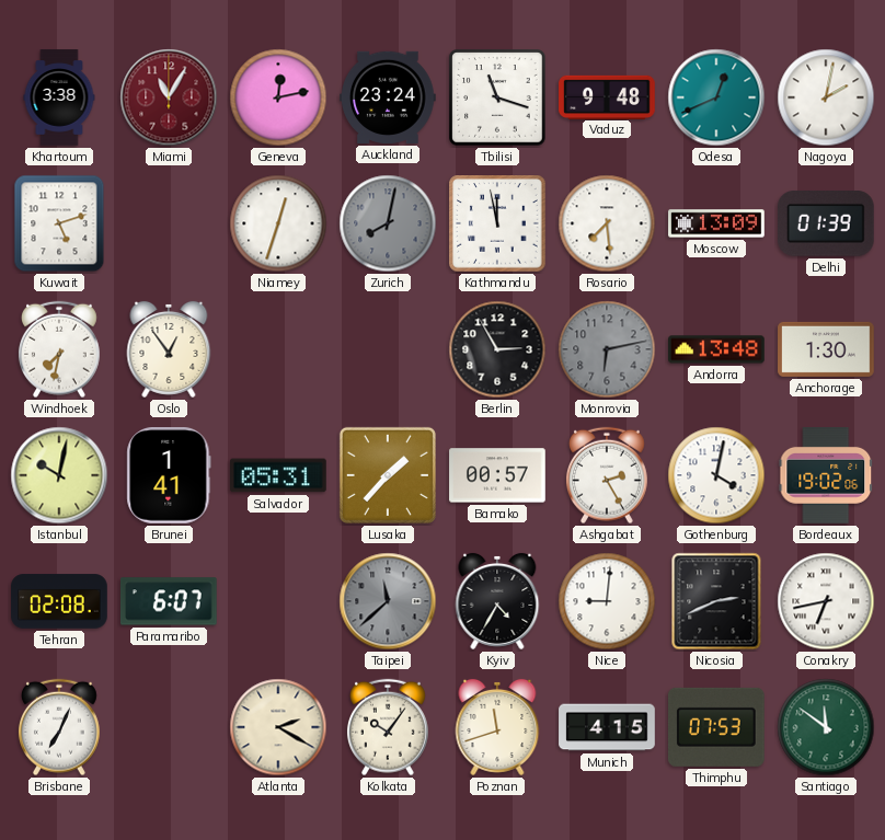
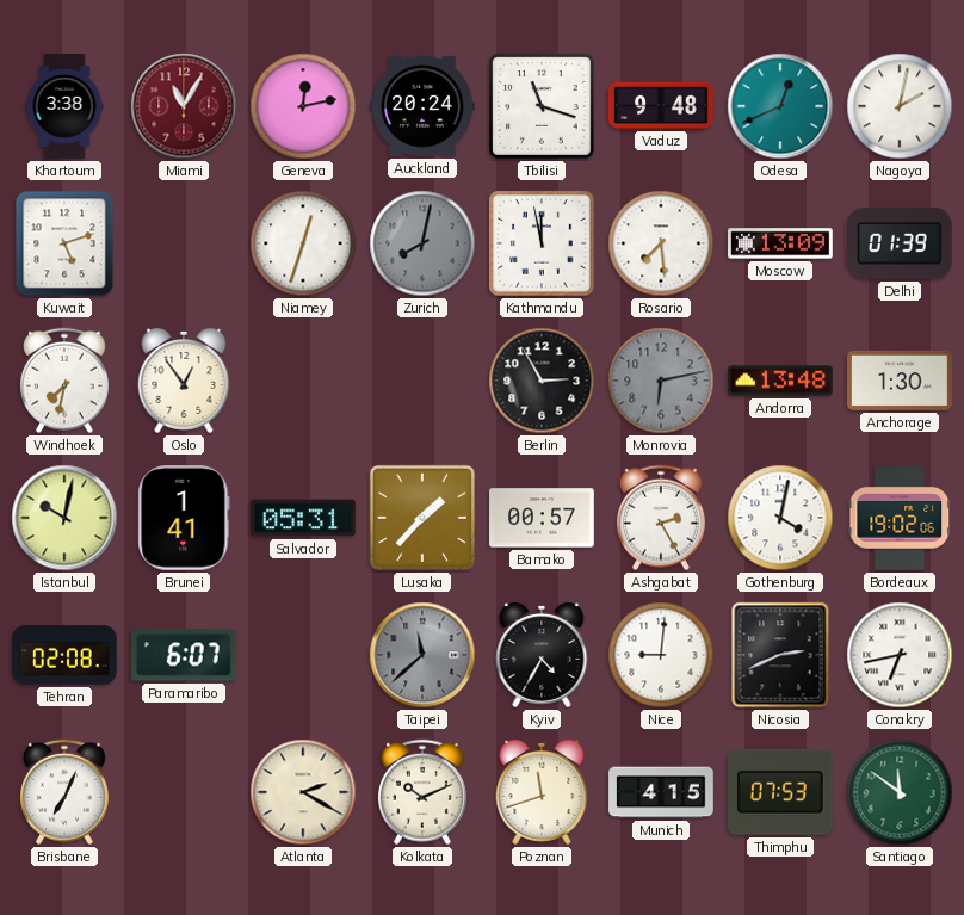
Auckland: 23:24 -> 20:24 (422, 106)
Kolkata: 10:06 -> 10:11 (422, 792)
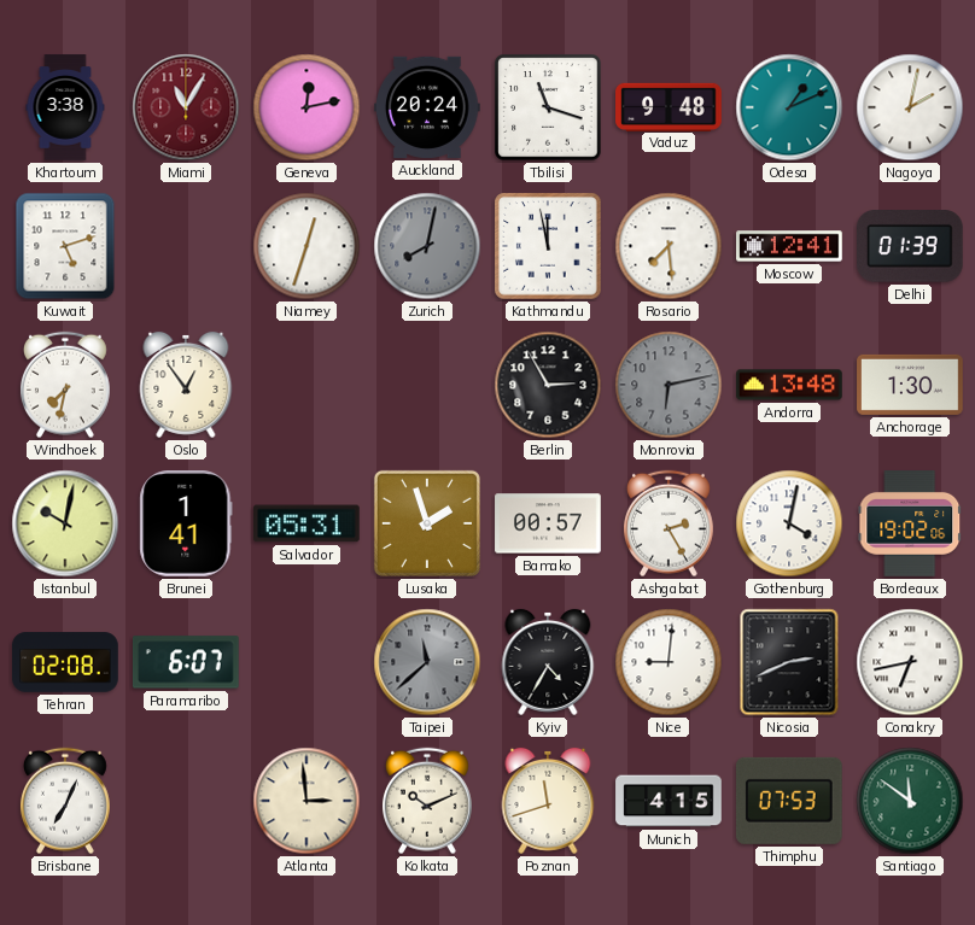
Odesa: 12:41 -> 1:11 (789, 107)
Moscow: 13:09 -> 12:41 (789, 246)
Lusaka: 1:37 -> 1:57 (427, 523)
Atlanta: 2:20 -> 2:59 (306, 801)
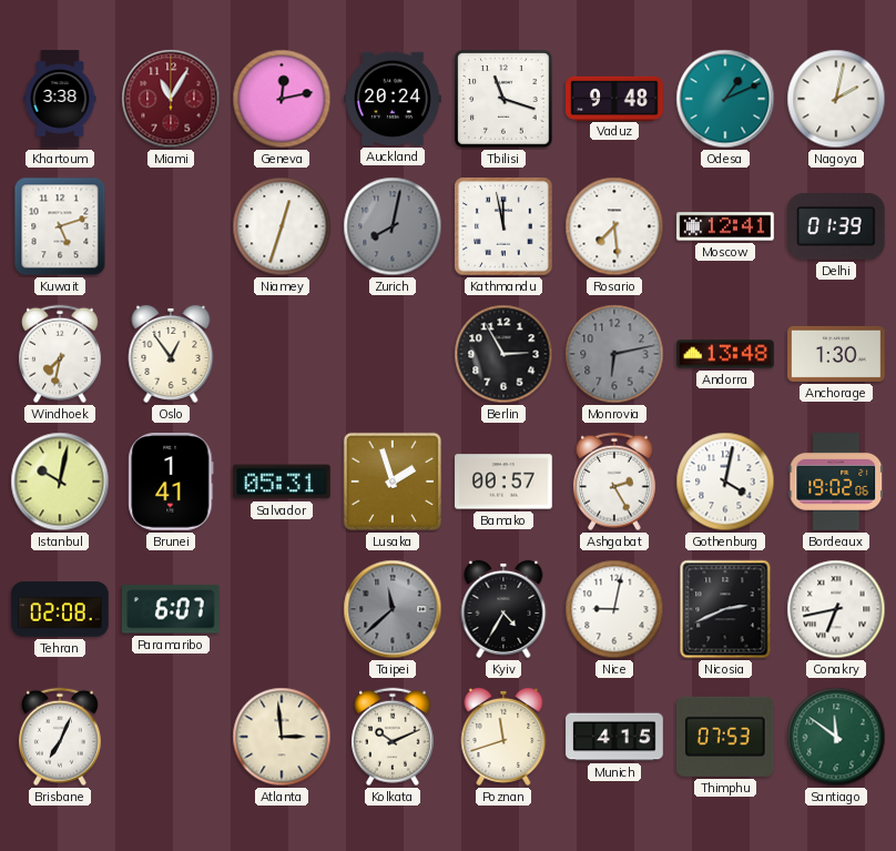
Nice: 9:01 -> 9:02 (614, 609)
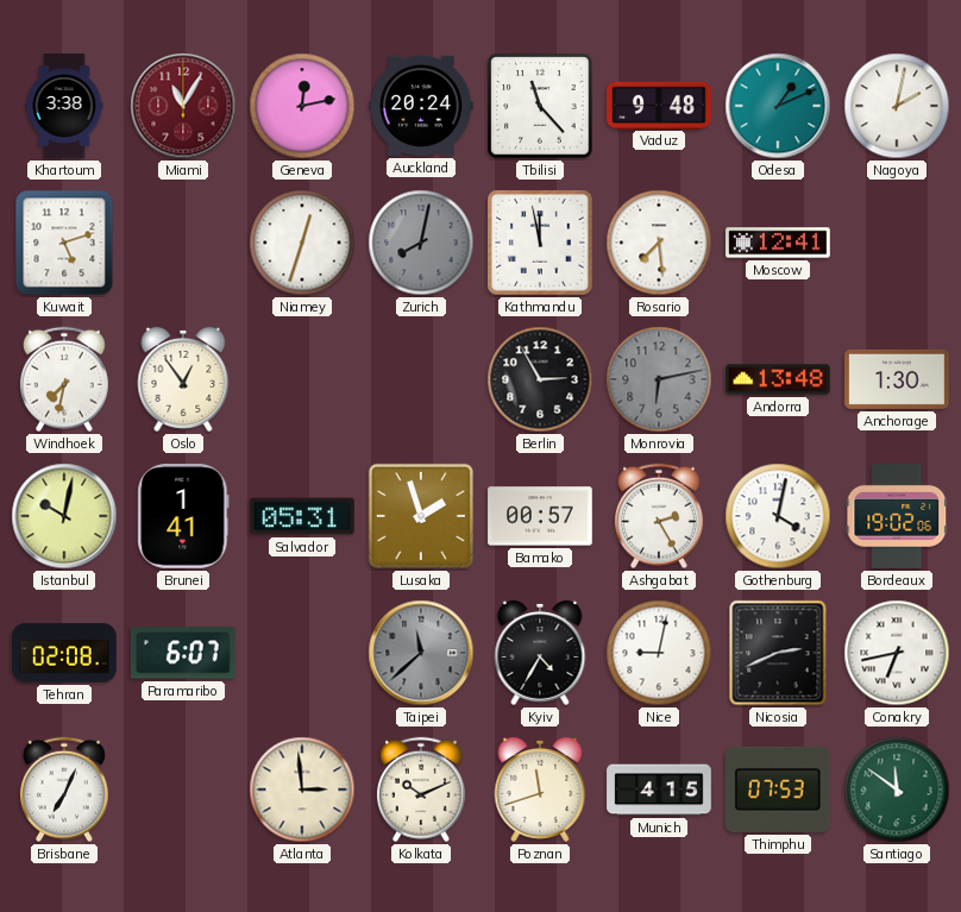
Tbilisi: 11:18 -> 11:23 (540, 106)
Delhi: 01:39 -> none (837, 227)
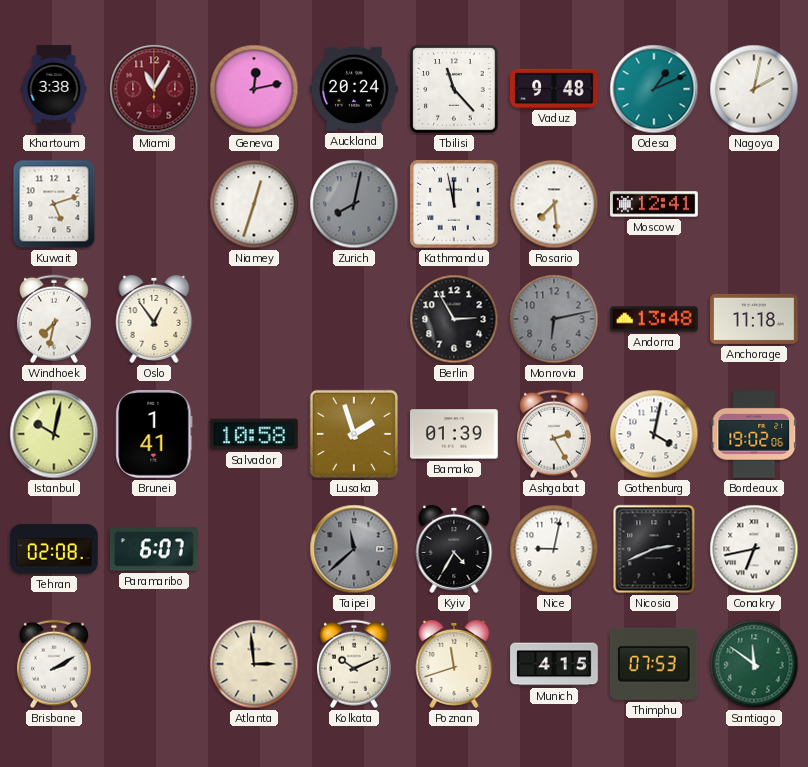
Anchorage: 1:30 -> 11:18 (754, 319)
Salvador: 05:31 -> 10:58 (255, 434)
Bamako: 00:57 -> 01:39 (454, 434)
Brisbane: 7:04 -> 2:10 (54, 664)
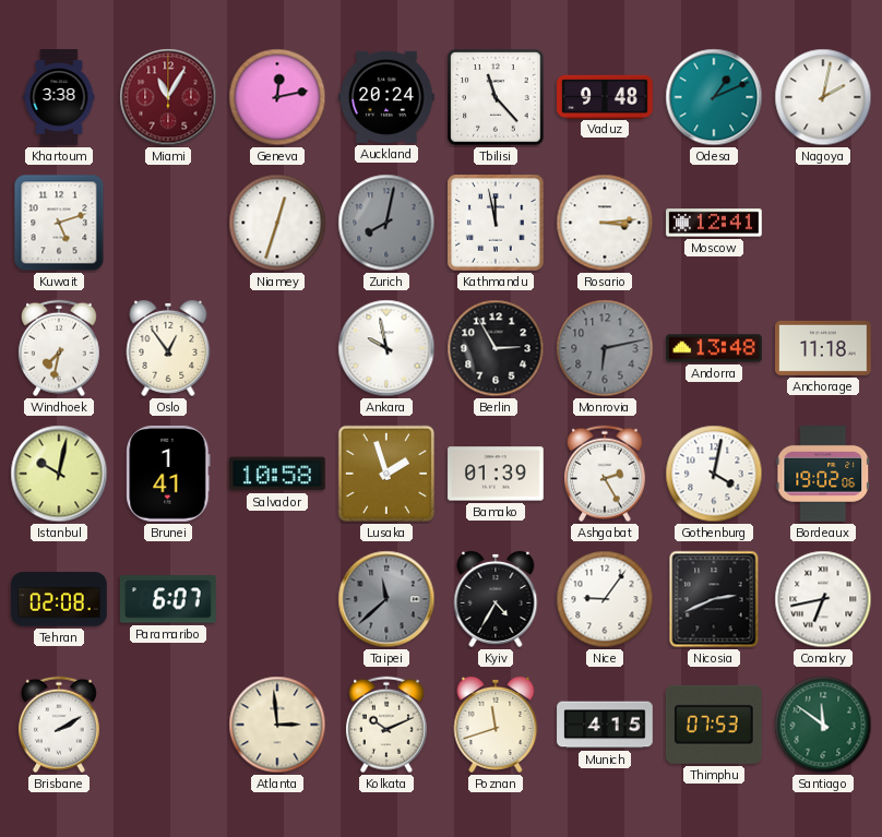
Rosario: 7:29 -> 3:14 (605, 223)
Ankara: none -> 9:58 (386, 348)
Nice: 9:02 -> 9:06 (605, 599)
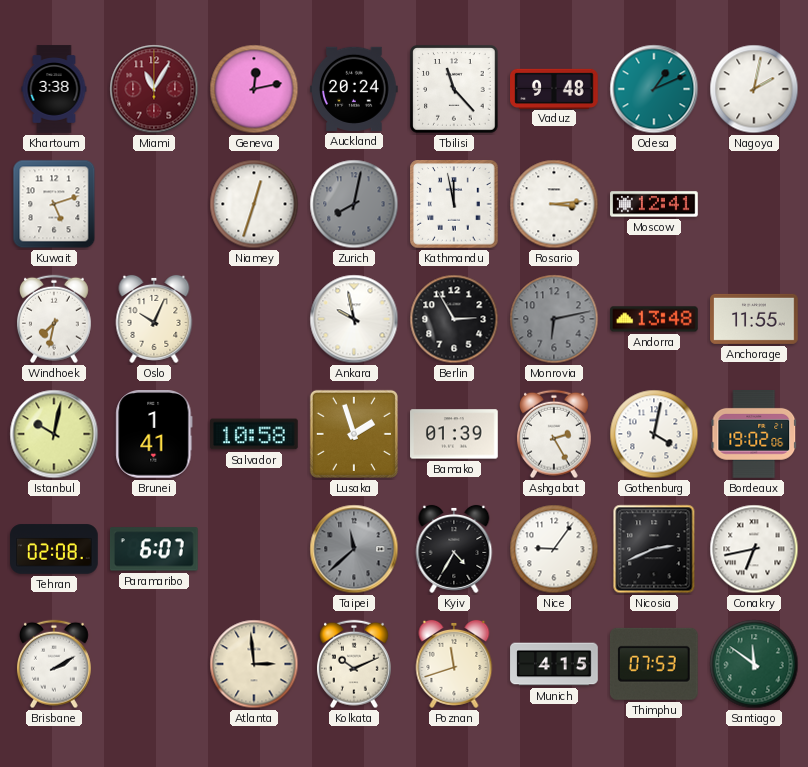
Oslo: 12:54 -> 10:04 (154, 319)
Anchorage: 11:18 -> 11:55 (754, 319)
